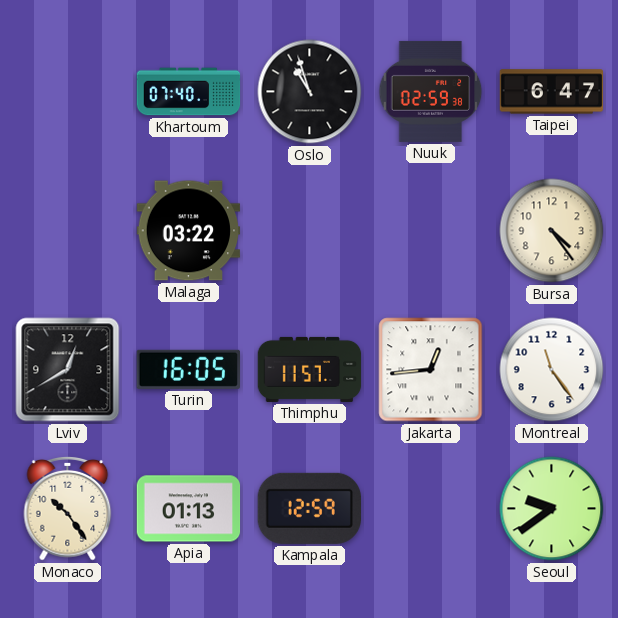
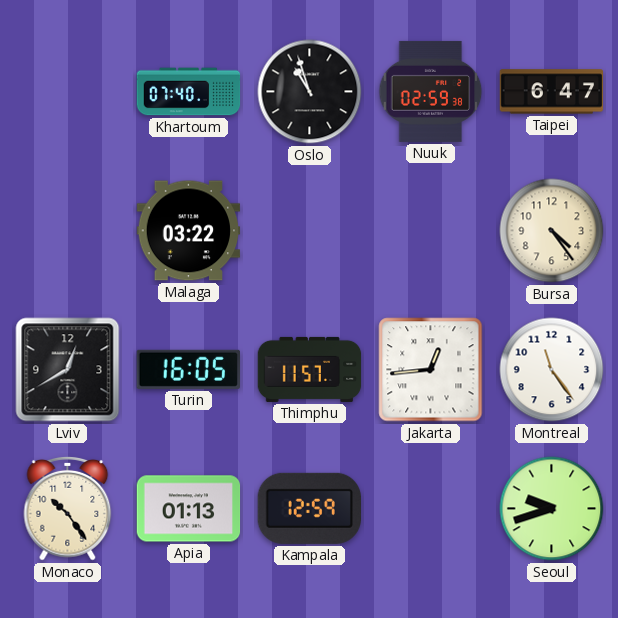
Seoul: 9:39 -> 9:42 (552, 509)
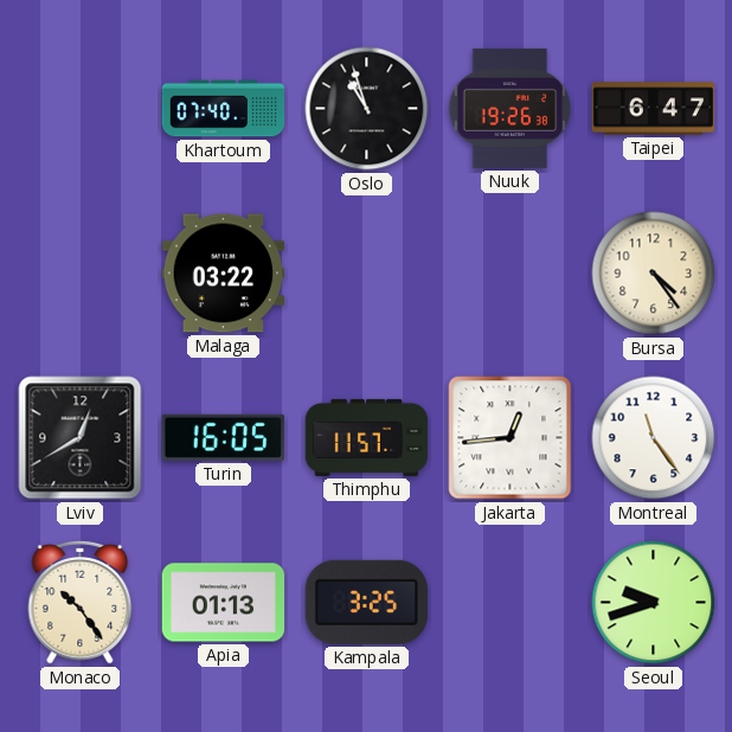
Nuuk: 02:59 -> 19:26 (511, 108)
Kampala: 12:59 -> 3:25 (366, 602)
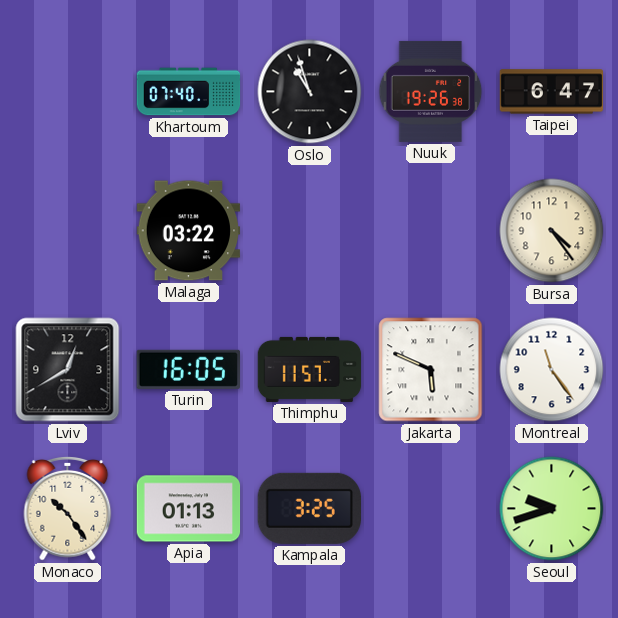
Jakarta: 12:44 -> 5:49 (431, 370)
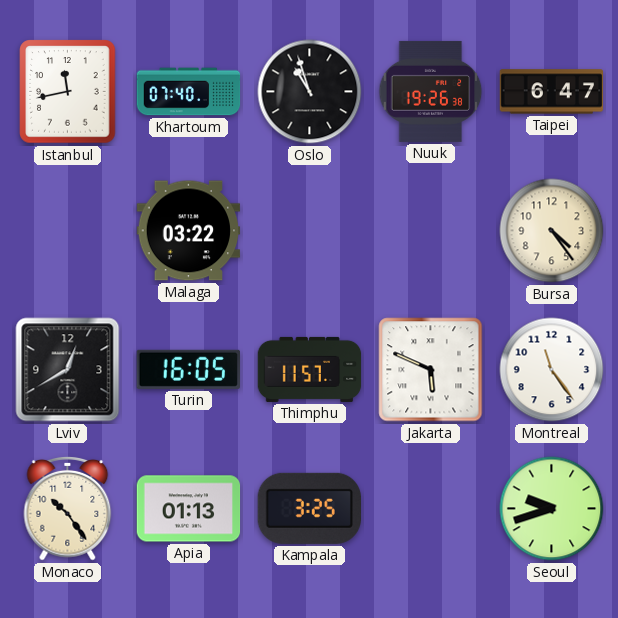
Istanbul: none -> 11:43 (68, 92)
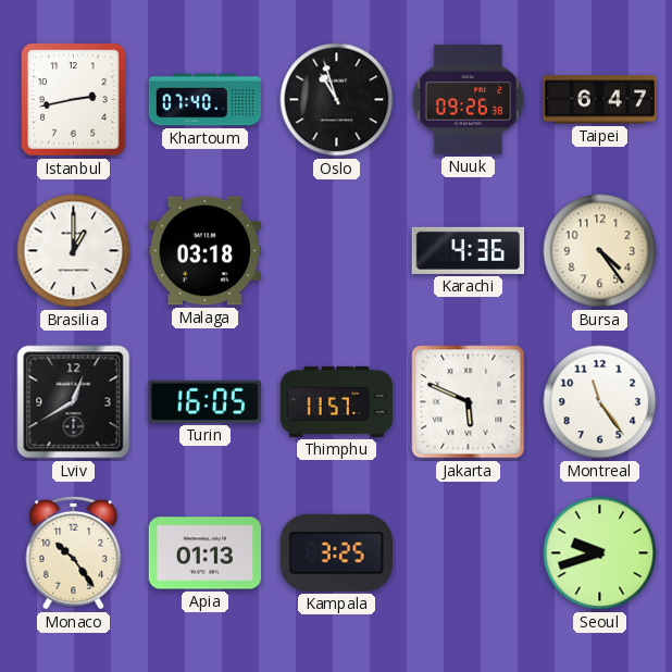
Istanbul: 11:43 -> 2:43 (74, 100)
Nuuk: 19:26 -> 09:26 (469, 99)
Brasilia: none -> 1:00 (74, 251)
Malaga: 03:22 -> 03:18 (206, 251)
Karachi: none -> 4:36 (469, 250)
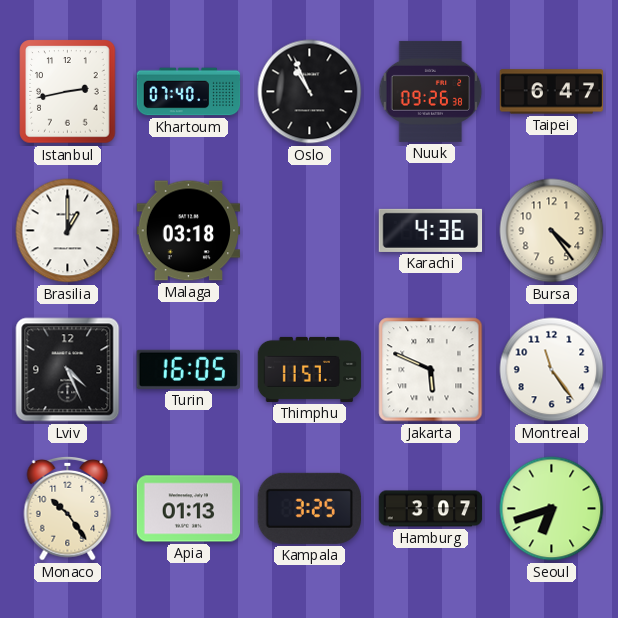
Oslo: 10:57 -> 10:56 (310, 92)
Lviv: 12:40 -> 4:26 (68, 370)
Hamburg: none -> 3:07 (431, 509)
Seoul: 9:42 -> 6:42 (552, 509)
